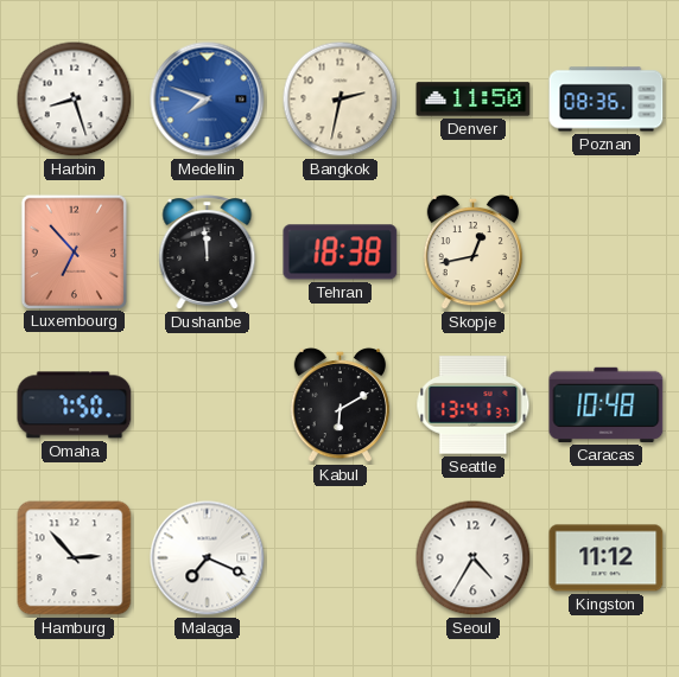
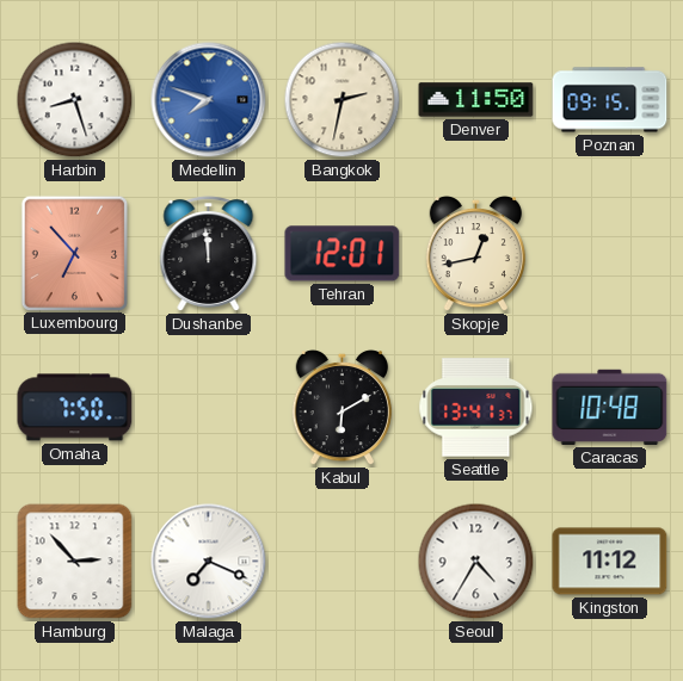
Poznan: 08:36 -> 09:15 (610, 100)
Tehran: 18:38 -> 12:01 (343, 254)
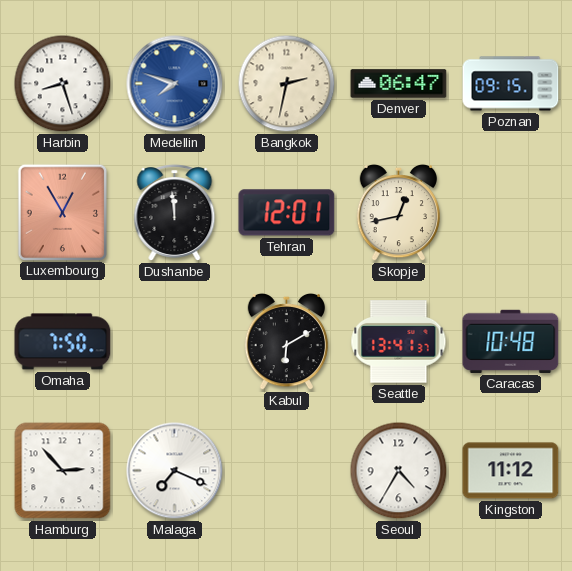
Denver: 11:50 -> 06:47 (399, 84)
Luxembourg: 6:53 -> 12:55 (62, 212)
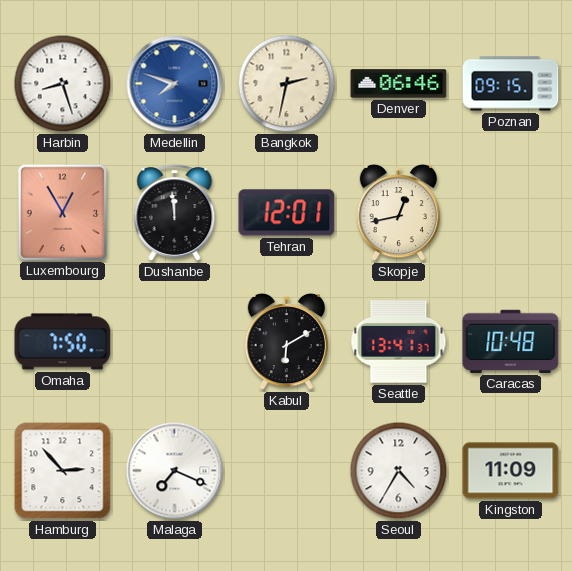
Denver: 06:47 -> 06:46 (399, 84)
Kingston: 11:12 -> 11:09 (511, 471)
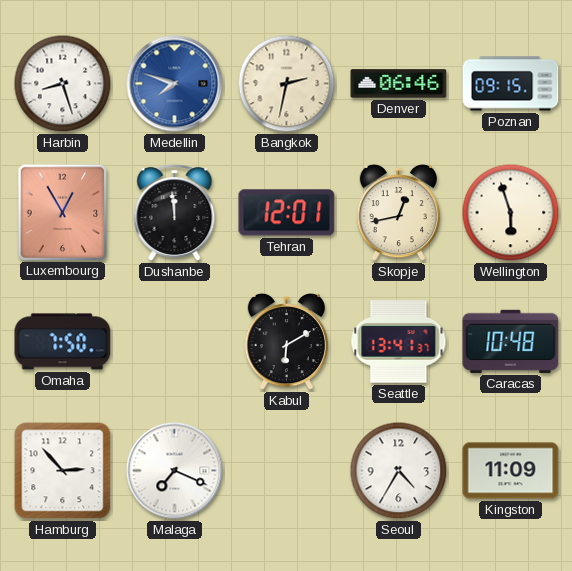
Wellington: none -> 5:57 (511, 213)
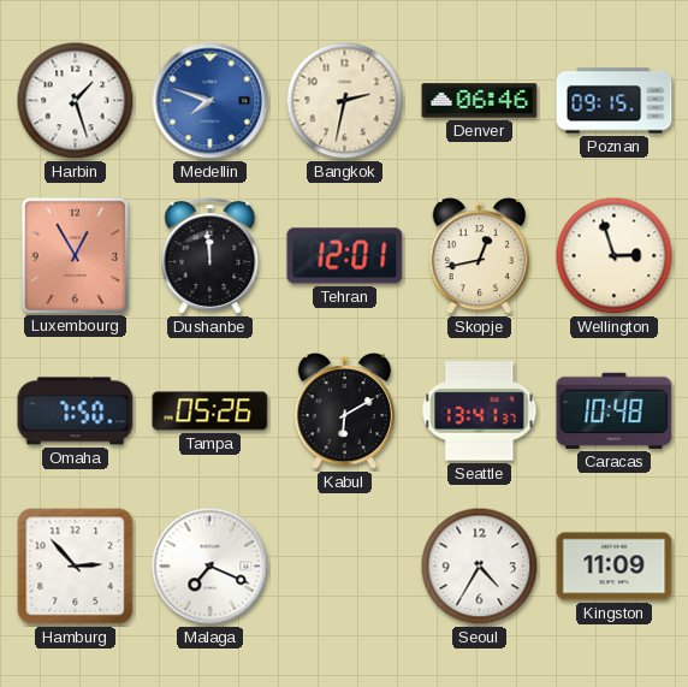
Harbin: 8:27 -> 1:27 (76, 101)
Wellington: 5:57 -> 2:57 (615, 256)
Tampa: none -> 05:26 (210, 411)
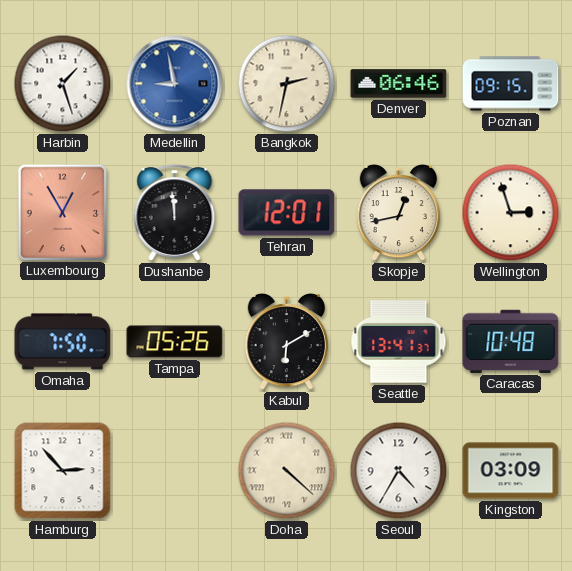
Medellin: 7:48 -> 8:58 (175, 84)
Malaga: 7:19 -> none (210, 567)
Doha: none -> 4:22 (287, 471)
Kingston: 11:09 -> 03:09 (511, 471)
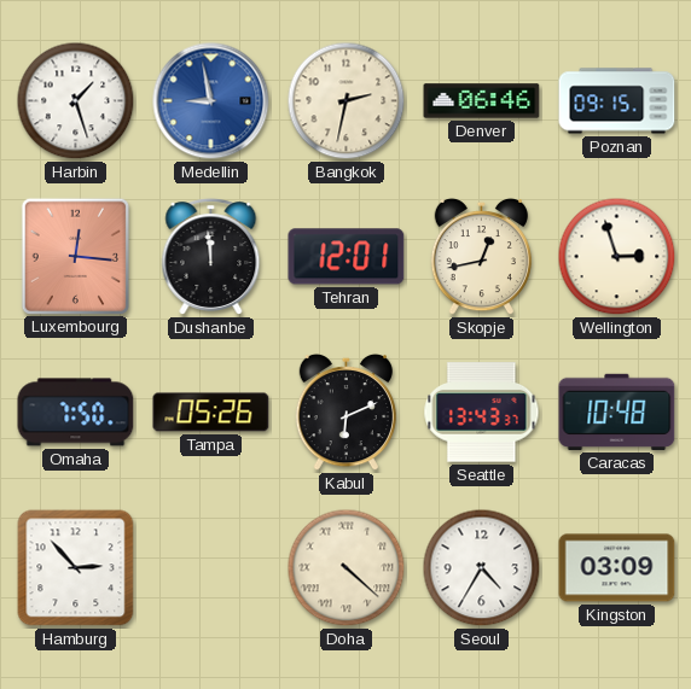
Luxembourg: 12:55 -> 12:16 (75, 256)
Kabul: 6:10 -> 6:11 (345, 413)
Seattle: 13:41 -> 13:43 (482, 413)
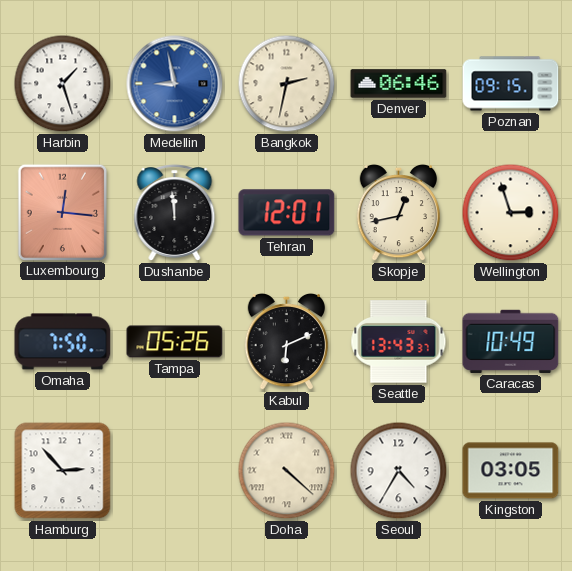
Caracas: 10:48 -> 10:49 (511, 341)
Kingston: 03:09 -> 03:05 (511, 471)
